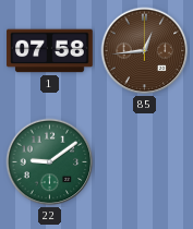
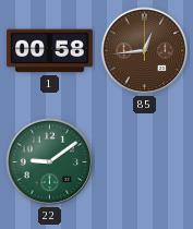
1: 07:58 -> 00:58 (50, 51)
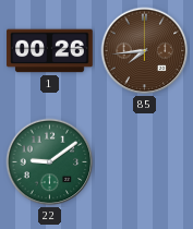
1: 00:58 -> 00:26 (50, 51)
85: 12:44 -> 7:44 (145, 51)
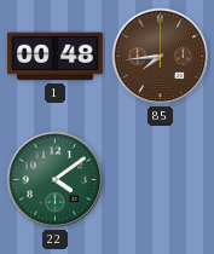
1: 00:26 -> 00:48 (56, 57)
22: 9:09 -> 4:09 (56, 180)
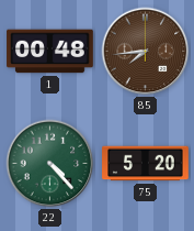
22: 4:09 -> 4:23 (50, 164)
75: none -> 5:20 (146, 164)
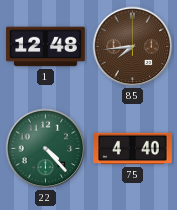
1: 00:48 -> 12:48 (46, 47)
75: 5:20 -> 4:40 (133, 149)
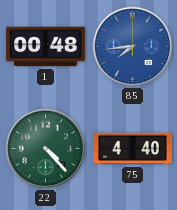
1: 12:48 -> 00:48 (46, 47)
85 dial: brown -> blue (133, 47)
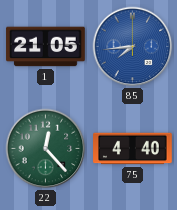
1: 00:48 -> 21:05 (46, 47)
22: 4:23 -> 12:23 (46, 149)
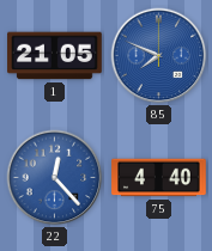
85: 7:44 -> 7:49 (159, 56)
22 dial: green -> blue (55, 178)
